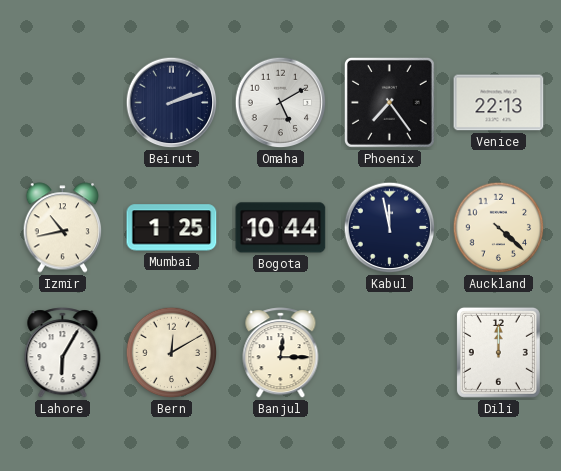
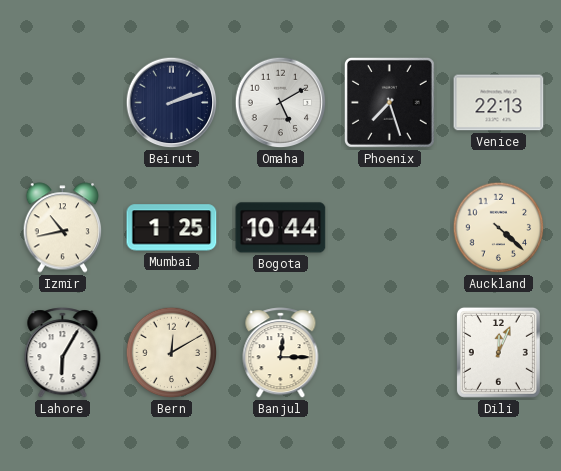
Phoenix: 7:24 -> 7:27 (389, 102)
Kabul: 11:58 -> none (390, 228)
Dili: 12:00 -> 12:04 (498, 352)
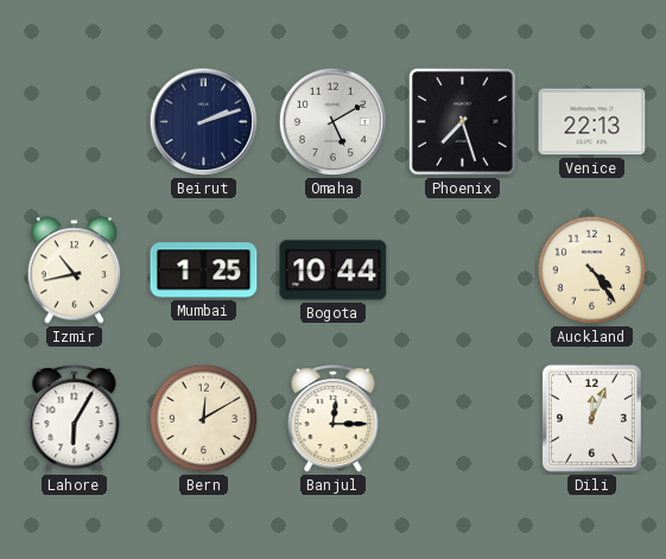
Auckland: 4:22 -> 4:24 (592, 271)
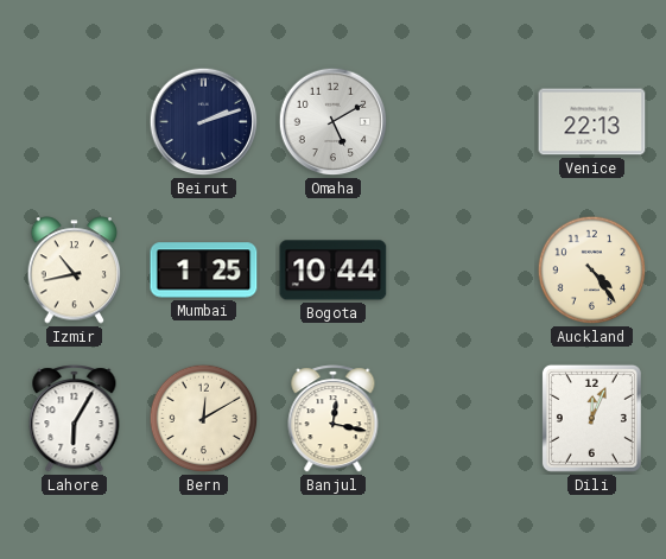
Phoenix: 7:27 -> none (462, 121)
Banjul: 12:15 -> 12:17 (334, 419)
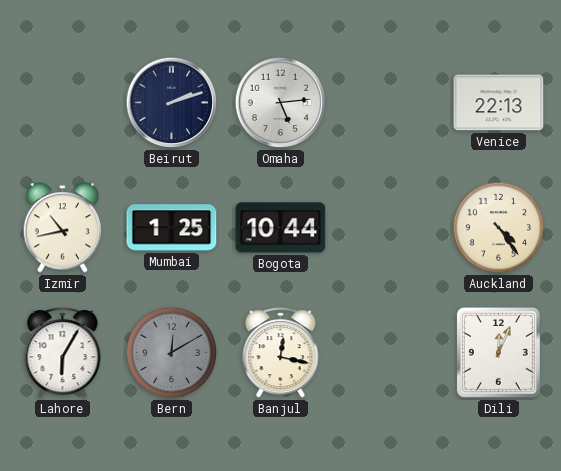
Omaha: 5:10 -> 5:14 (281, 103)
Bern dial: cream -> grey (172, 353)
